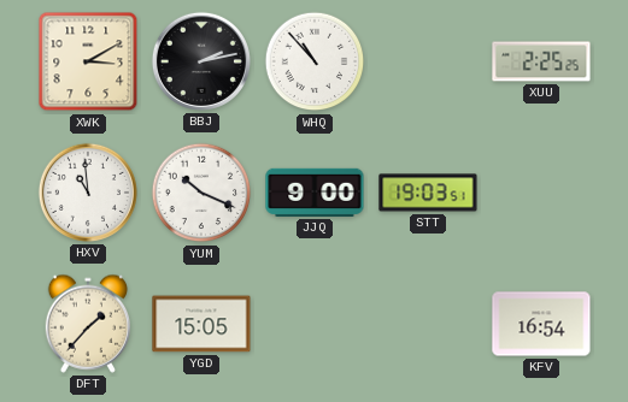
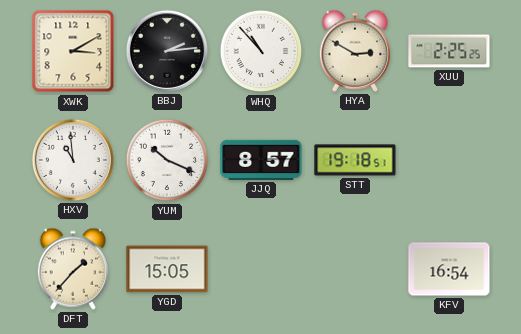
BBJ: 2:13 -> 2:14 (167, 51)
HYA: none -> 2:50 (354, 51)
JJQ: 9:00 -> 8:57 (261, 160)
STT: 19:03 -> 19:18 (355, 160)
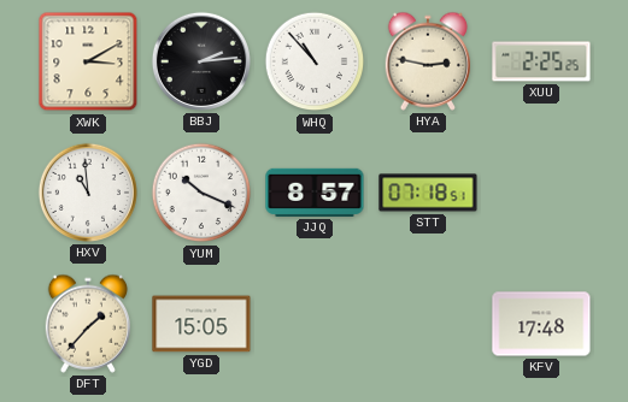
HYA: 2:50 -> 2:47 (427, 61)
STT: 19:18 -> 07:18 (428, 193)
KFV: 16:54 -> 17:48 (541, 324)
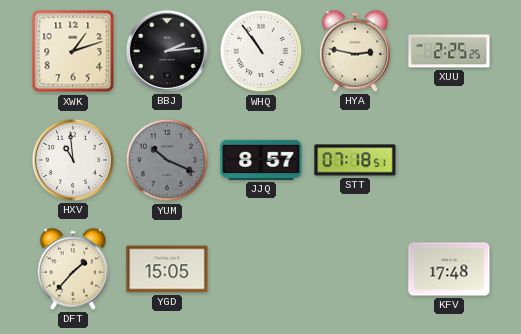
XWK: 3:10 -> 1:12 (73, 51)
WHQ: 10:53 -> 10:54 (261, 51)
YUM dial: white -> grey (167, 160)
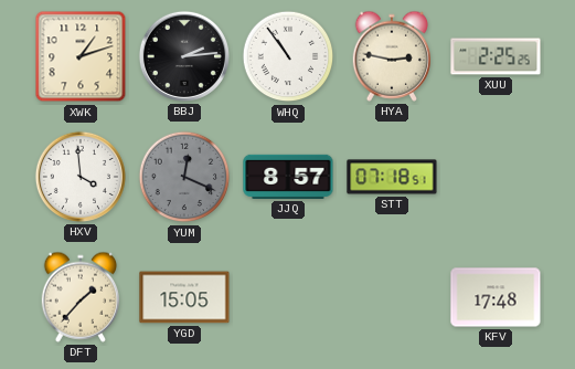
HXV: 10:59 -> 3:59 (81, 177)
YUM: 10:19 -> 12:19 (184, 177)
